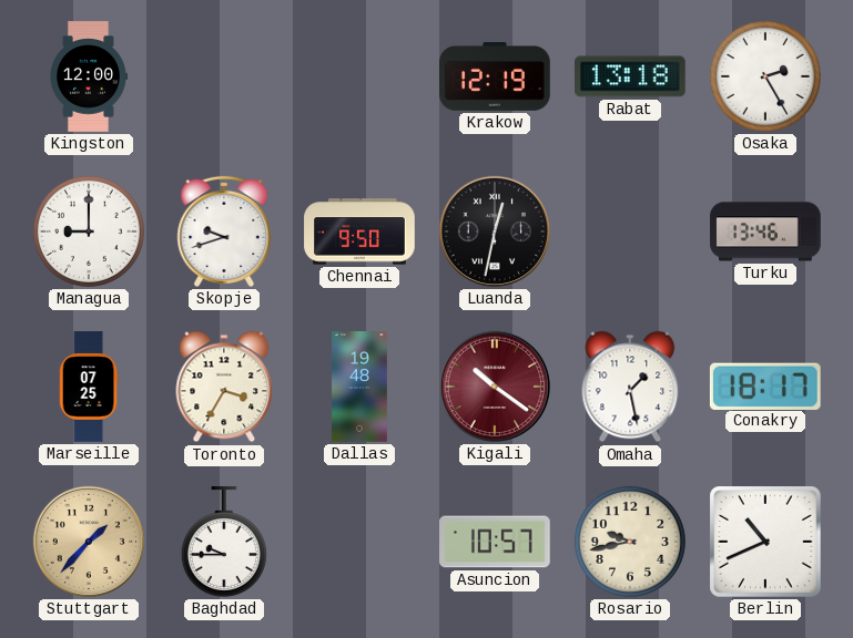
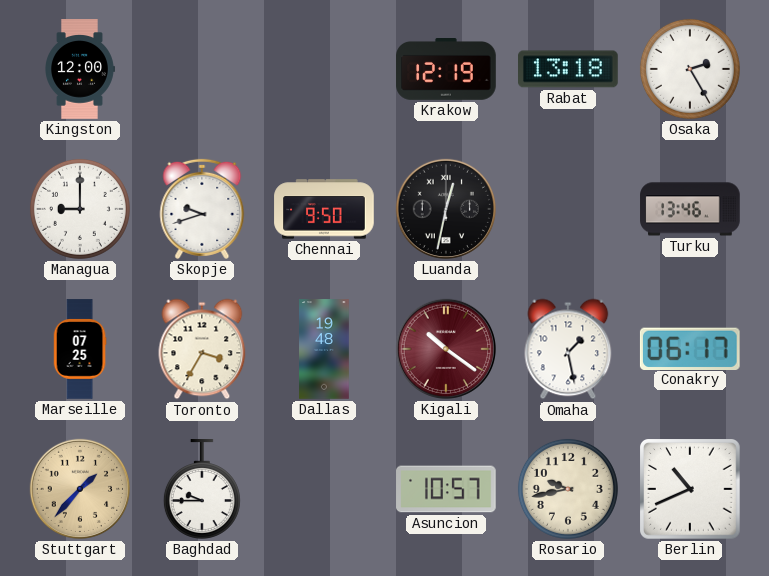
Conakry: 18:17 -> 06:17 (690, 348)
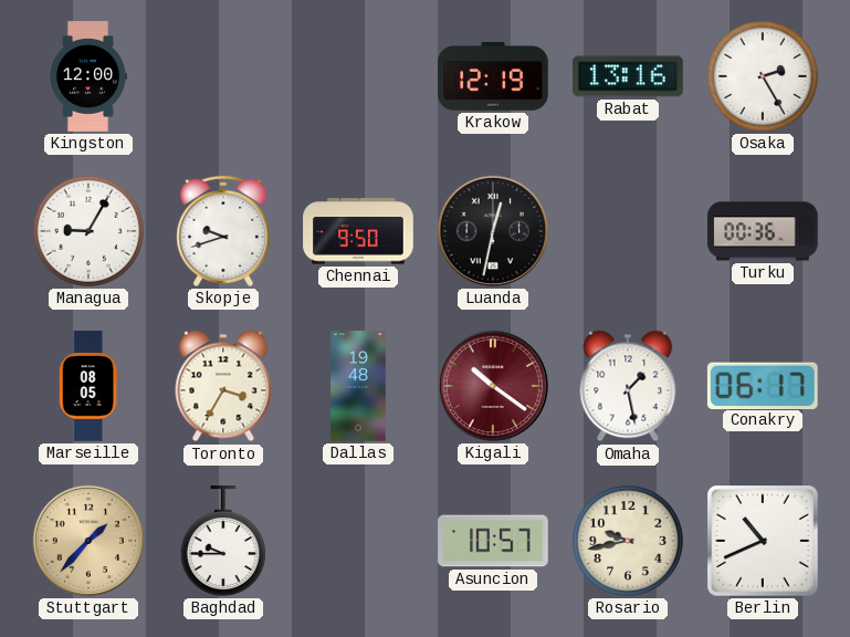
Rabat: 13:18 -> 13:16 (629, 76)
Managua: 9:00 -> 9:05 (88, 231)
Turku: 13:46 -> 00:36 (763, 231)
Marseille: 07:25 -> 08:05 (88, 386)
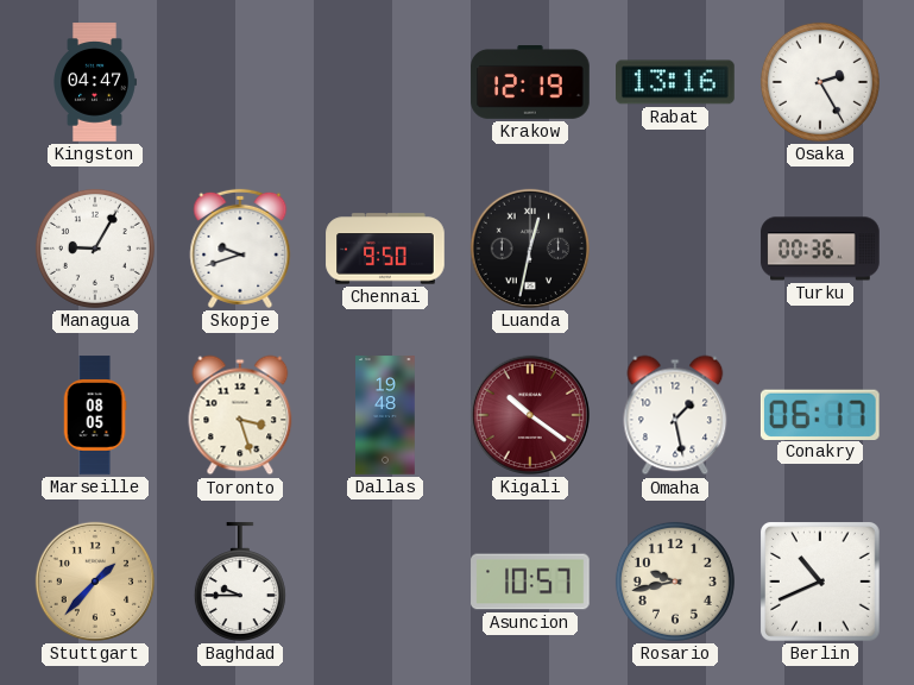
Kingston: 12:00 -> 04:47 (95, 82)
Toronto: 3:35 -> 3:27 (240, 415)
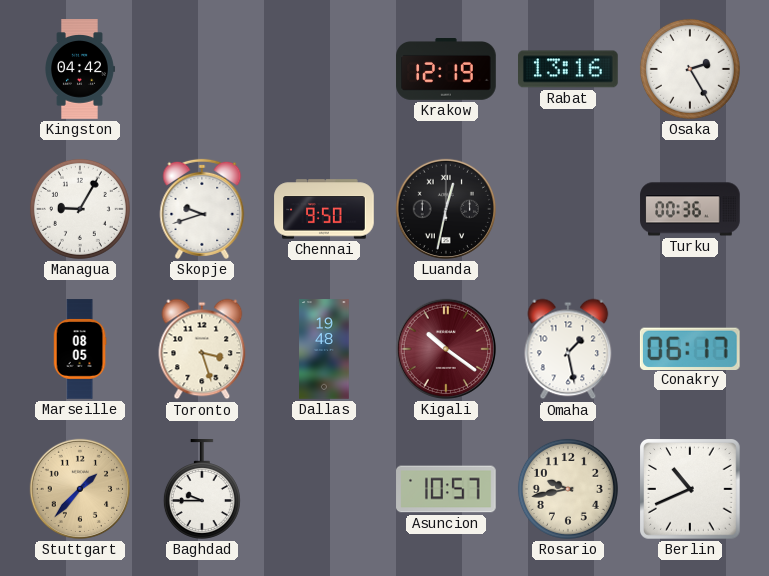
Kingston: 04:47 -> 04:42 (80, 69)
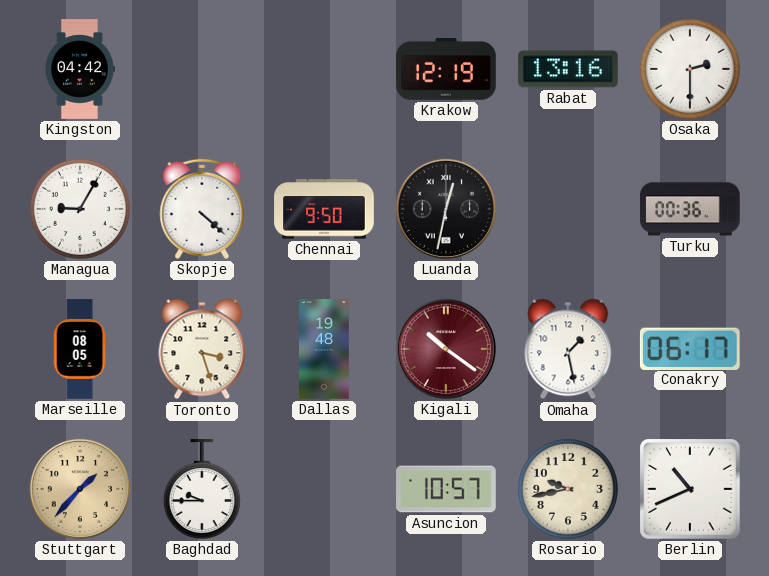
Osaka: 2:25 -> 2:30 (690, 69)
Skopje: 9:42 -> 4:22 (202, 209)
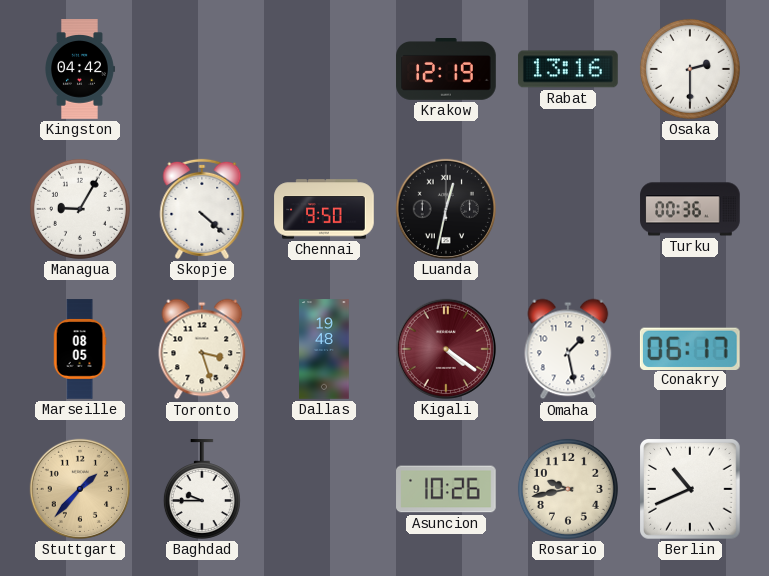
Kigali: 10:21 -> 4:21 (446, 349)
Asuncion: 10:57 -> 10:26 (446, 489)
